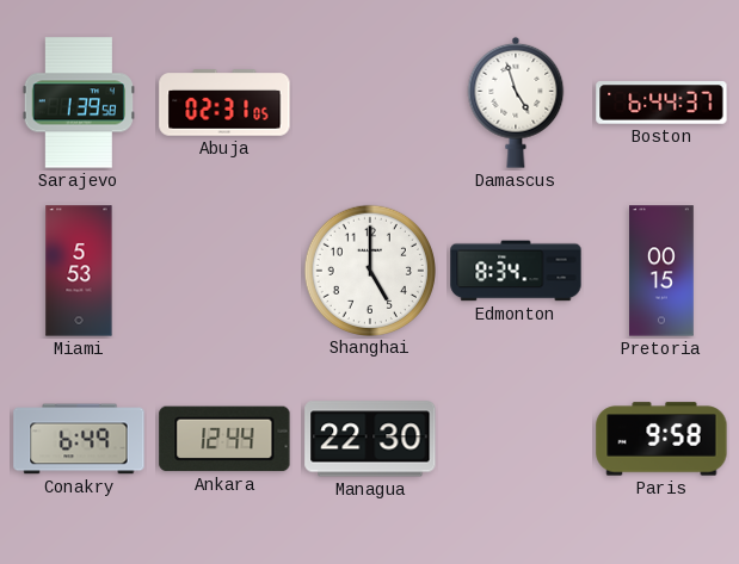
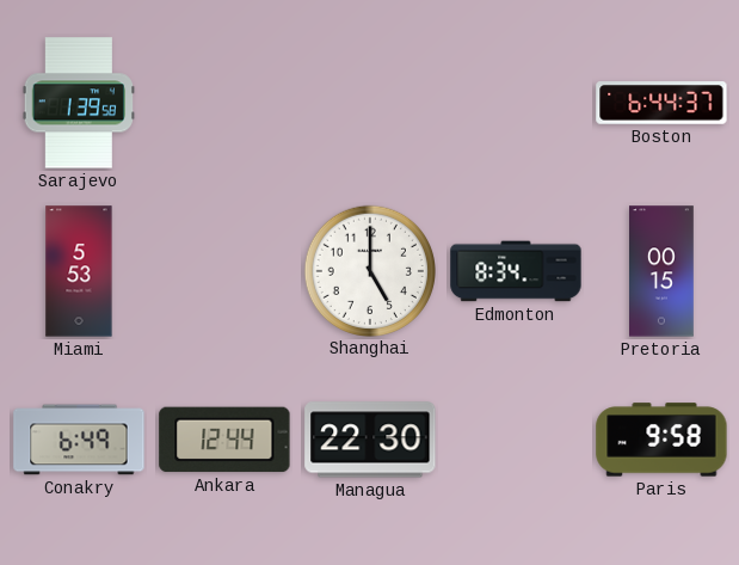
Abuja: 02:31 -> none (224, 103)
Damascus: 4:57 -> none (516, 103)
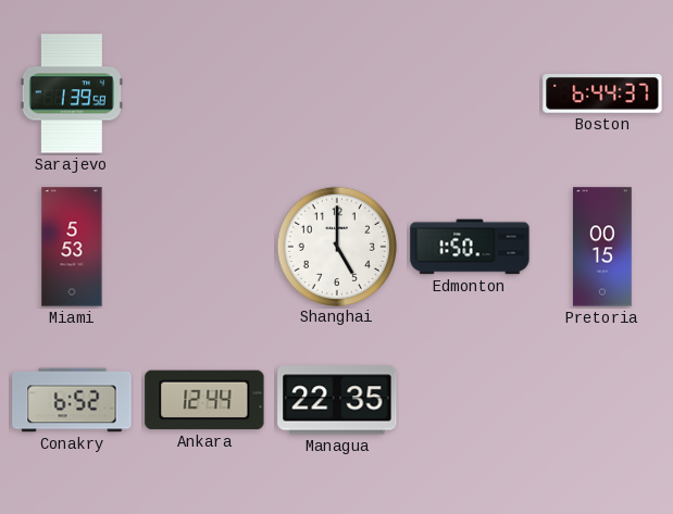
Edmonton: 8:34 -> 1:50 (470, 247)
Conakry: 6:49 -> 6:52 (72, 400)
Managua: 22:30 -> 22:35 (337, 400)
Paris: 9:58 -> none (661, 440)
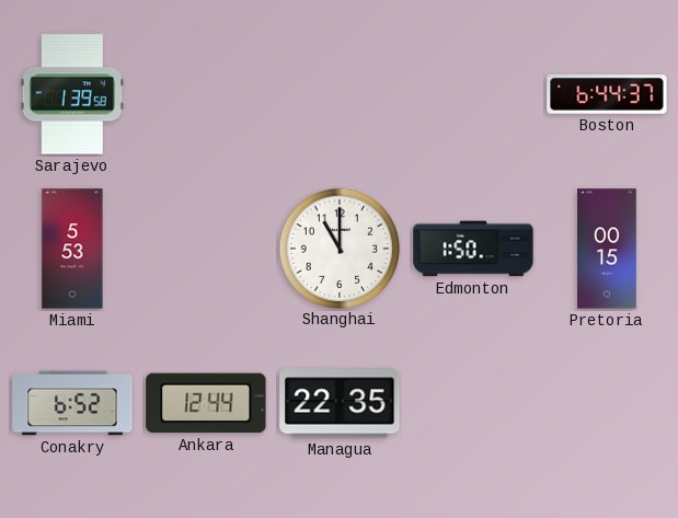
Shanghai: 5:00 -> 11:00 (338, 248)
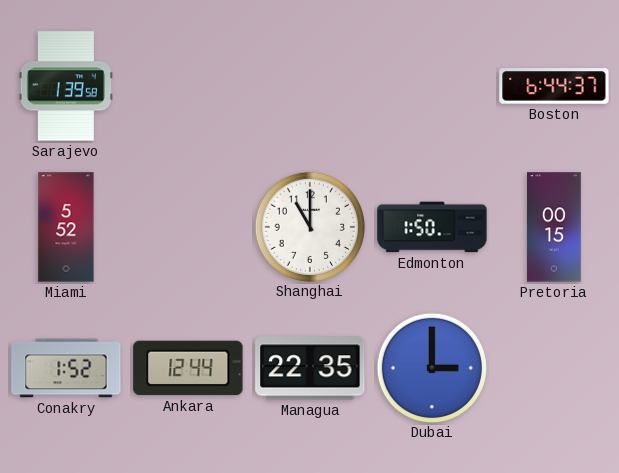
Miami: 5:53 -> 5:52 (66, 227)
Conakry: 6:52 -> 1:52 (66, 368)
Dubai: none -> 3:00 (431, 367)
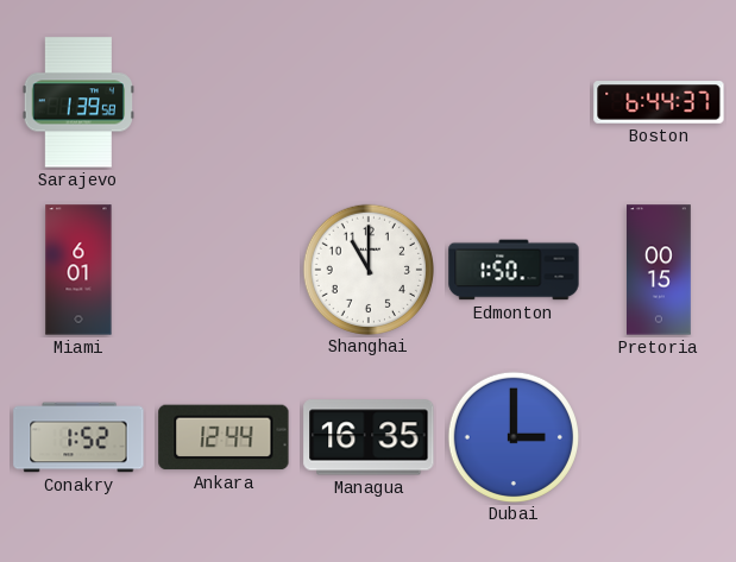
Miami: 5:52 -> 6:01 (78, 270)
Managua: 22:35 -> 16:35 (369, 437)
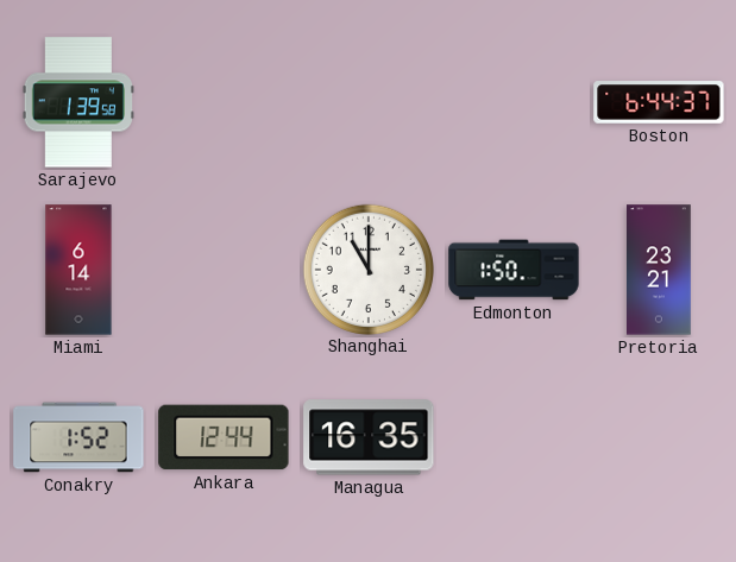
Miami: 6:01 -> 6:14 (78, 270)
Pretoria: 00:15 -> 23:21 (660, 270)
Dubai: 3:00 -> none (512, 436)
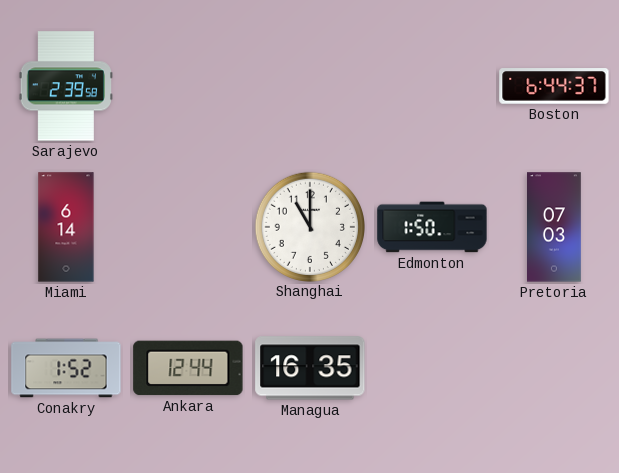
Sarajevo: 1:39 -> 2:39 (66, 86)
Pretoria: 23:21 -> 07:03 (555, 227)
